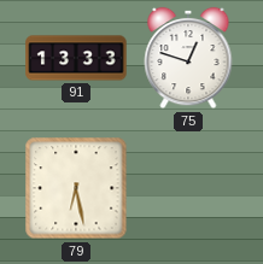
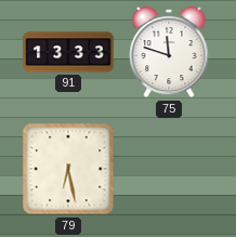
75: 12:48 -> 11:48 (169, 52)
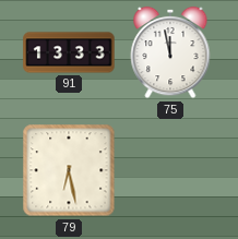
75: 11:48 -> 11:58 (170, 52)
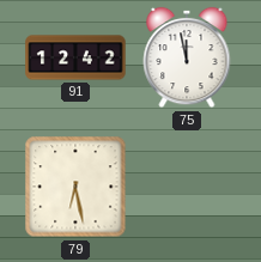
91: 13:33 -> 12:42 (75, 57)
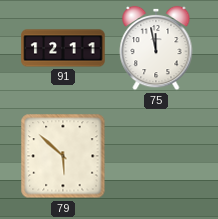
91: 12:42 -> 12:11 (63, 48)
79: 6:28 -> 5:52 (63, 156)
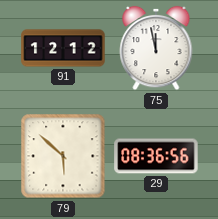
91: 12:11 -> 12:12 (63, 48)
29: none -> 08:36 (156, 156)
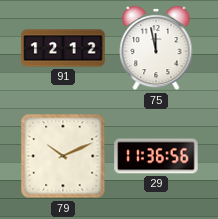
79: 5:52 -> 10:11 (63, 156)
29: 08:36 -> 11:36 (156, 156)
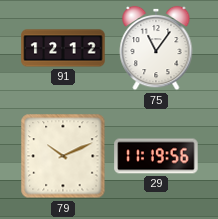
75: 11:58 -> 11:06 (156, 48)
29: 11:36 -> 11:19 (156, 156)
